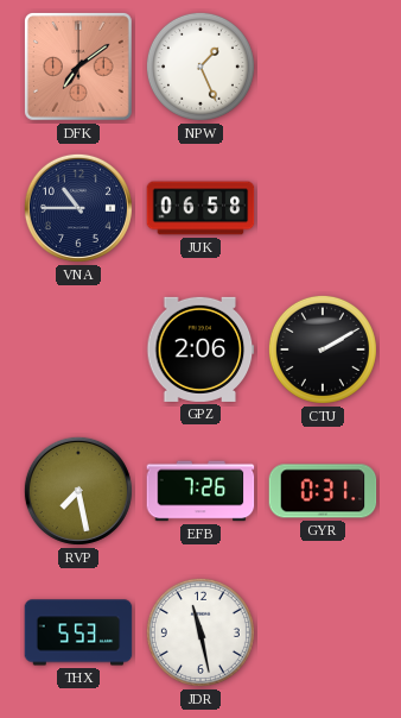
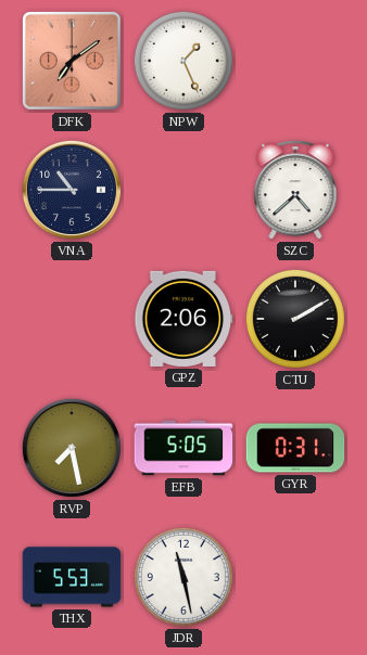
JUK: 06:58 -> none (200, 208)
SZC: none -> 4:38 (295, 190)
EFB: 7:26 -> 5:05 (184, 448)
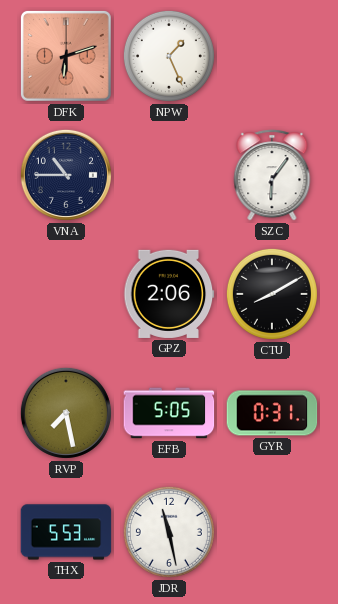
DFK: 7:09 -> 6:12 (66, 56)
SZC: 4:38 -> 6:06 (272, 175)
CTU: 2:10 -> 8:10 (272, 294)
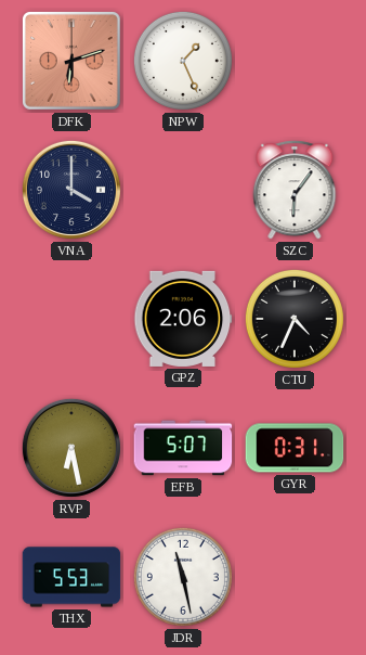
VNA: 10:45 -> 4:00 (71, 190)
CTU: 8:10 -> 4:34 (295, 319)
RVP: 7:28 -> 6:28 (71, 448)
EFB: 5:05 -> 5:07 (183, 448)
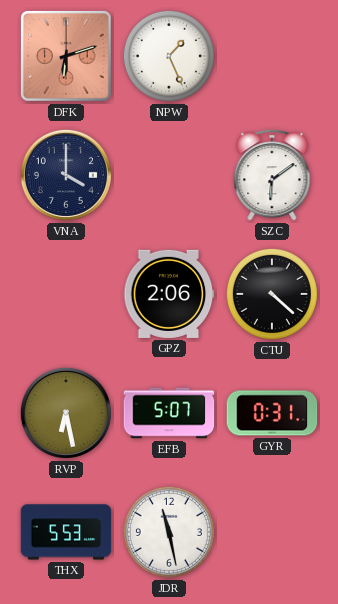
SZC: 6:06 -> 6:09 (272, 175)
CTU: 4:34 -> 4:22 (272, 294)
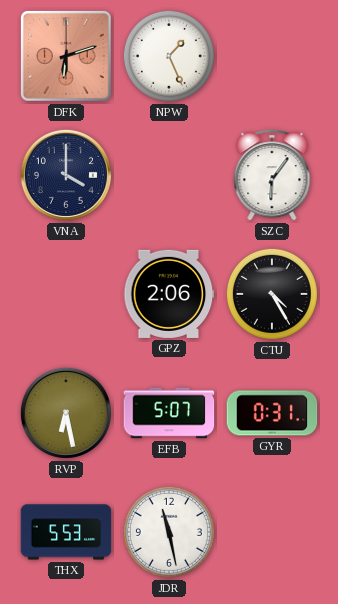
SZC: 6:09 -> 6:06 (272, 175)
CTU: 4:22 -> 4:25 (272, 294)
